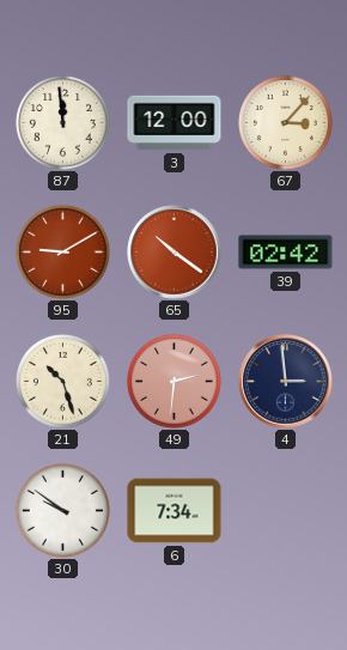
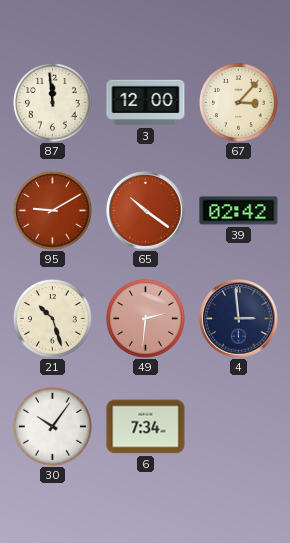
30: 9:51 -> 10:06 (52, 426)
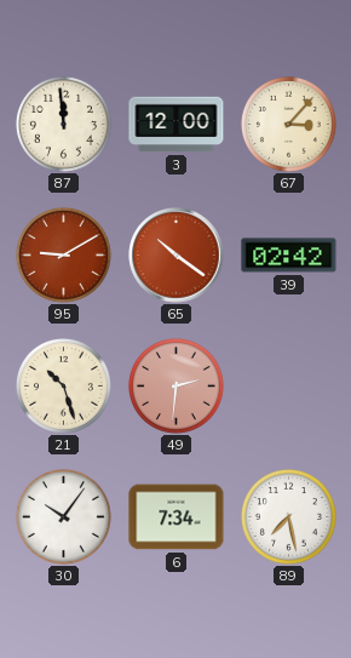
4: 2:59 -> none (239, 319)
89: none -> 7:28 (288, 516)
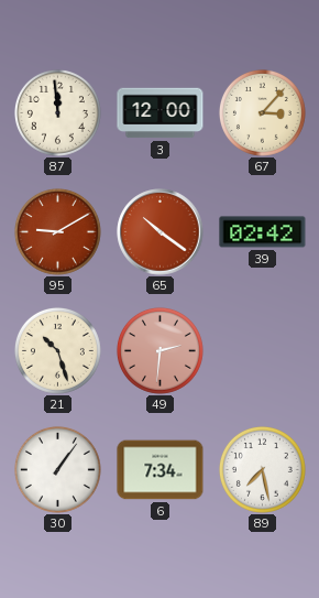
30: 10:06 -> 1:06 (57, 469)
